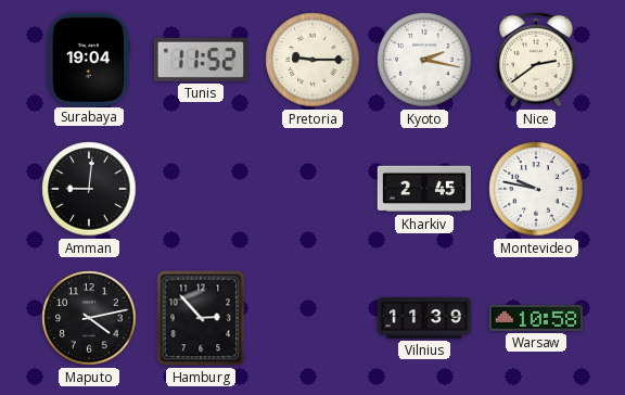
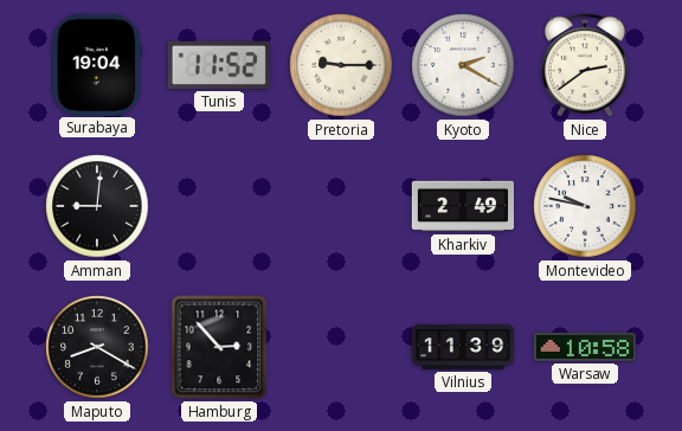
Kyoto: 2:17 -> 2:20 (463, 65)
Kharkiv: 2:45 -> 2:49 (462, 206)
Maputo: 4:13 -> 8:20 (97, 347)
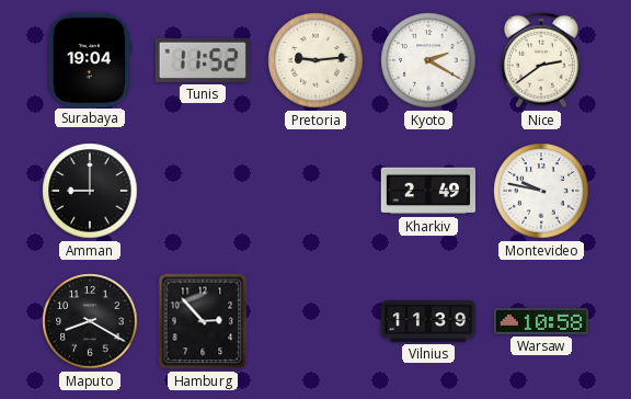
Pretoria: 9:15 -> 9:14 (315, 60)
Amman: 9:01 -> 9:00 (90, 191)
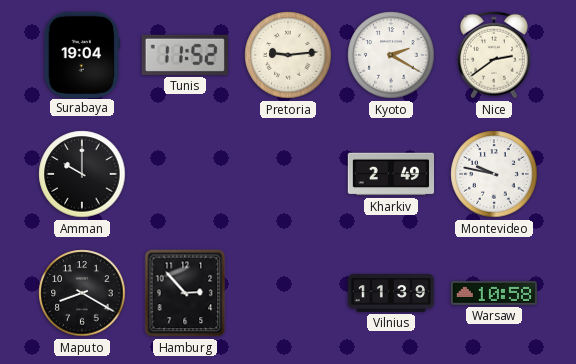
Amman: 9:00 -> 10:00 (82, 174)
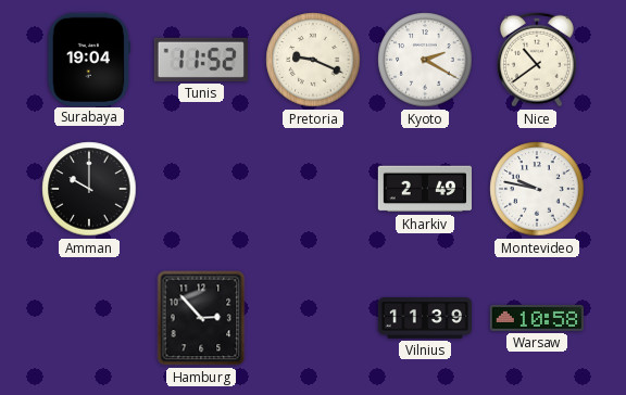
Pretoria: 9:14 -> 9:19 (313, 60)
Nice: 2:39 -> 10:39 (537, 60)
Maputo: 8:20 -> none (82, 293)
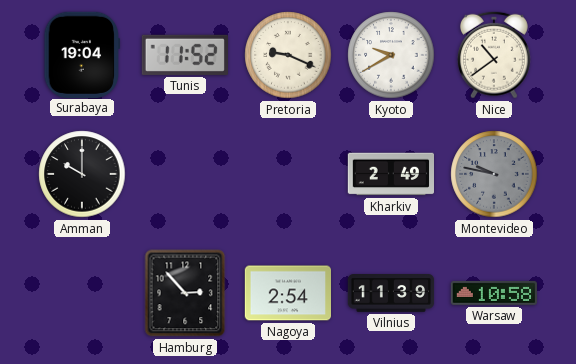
Kyoto: 2:20 -> 9:40 (391, 55)
Montevideo dial: white -> grey (494, 174)
Nagoya: none -> 2:54 (287, 293)
